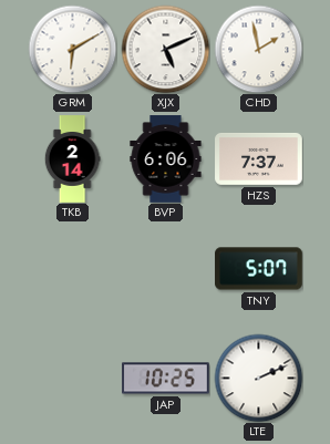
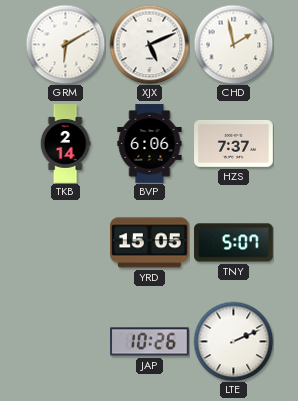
YRD: none -> 15:05 (150, 243)
JAP: 10:25 -> 10:26 (150, 342)
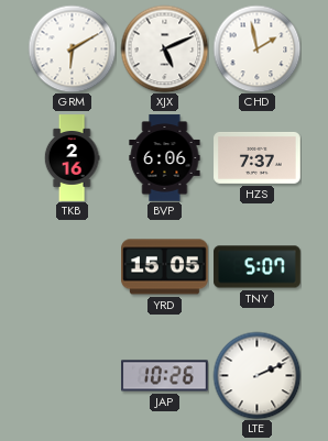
TKB: 2:14 -> 2:16 (72, 158)
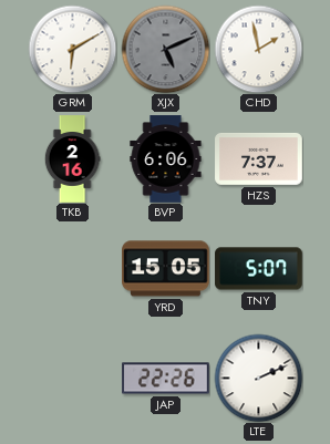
XJX dial: white -> grey (165, 49)
JAP: 10:26 -> 22:26 (166, 379)
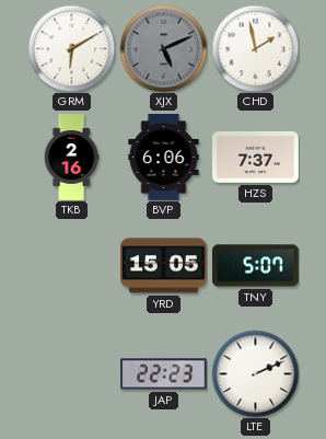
JAP: 22:26 -> 22:23 (164, 374)
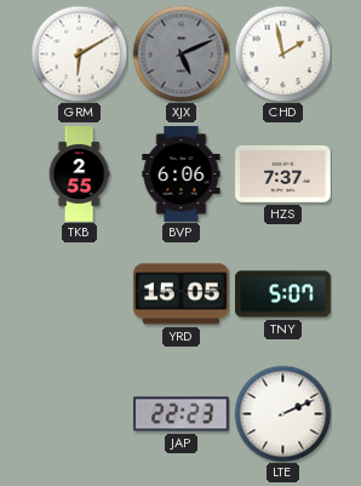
TKB: 2:16 -> 2:55 (79, 175)
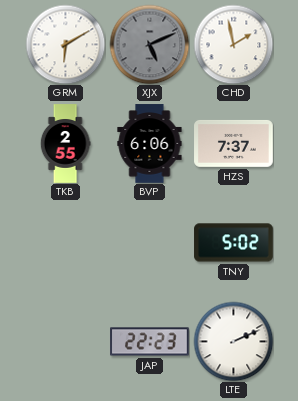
YRD: 15:05 -> none (182, 295)
TNY: 5:07 -> 5:02 (234, 243)
